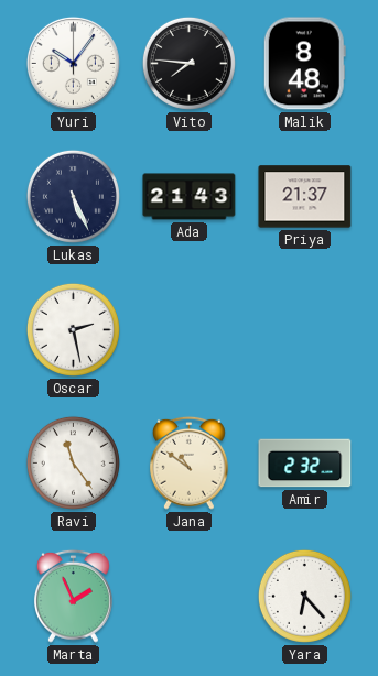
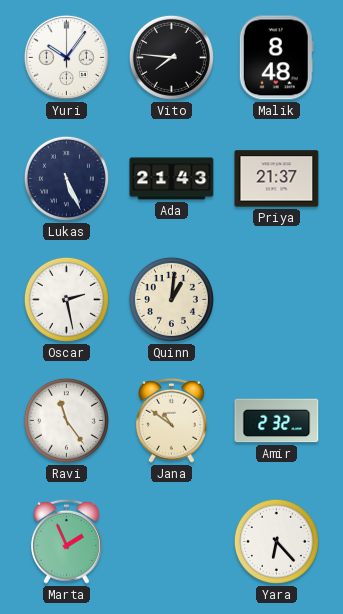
Quinn: none -> 1:01 (171, 299)
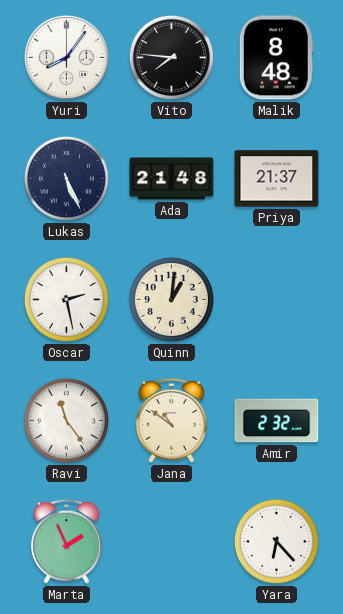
Yuri: 10:06 -> 8:06 (66, 57)
Ada: 21:43 -> 21:48 (172, 179)
